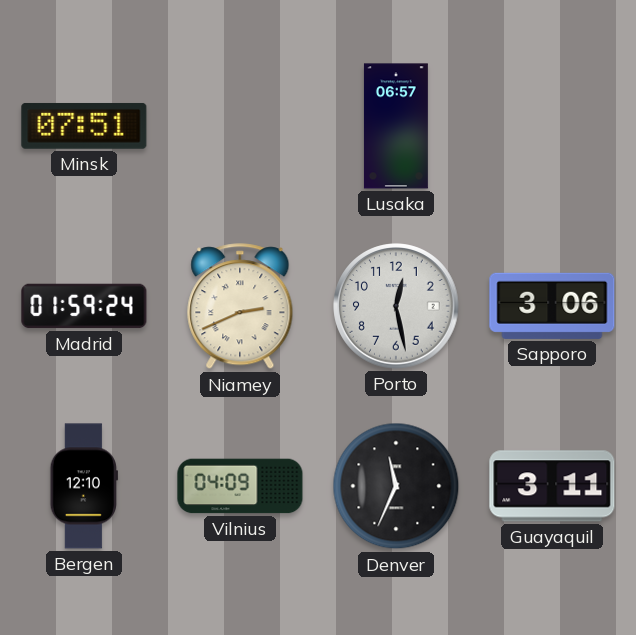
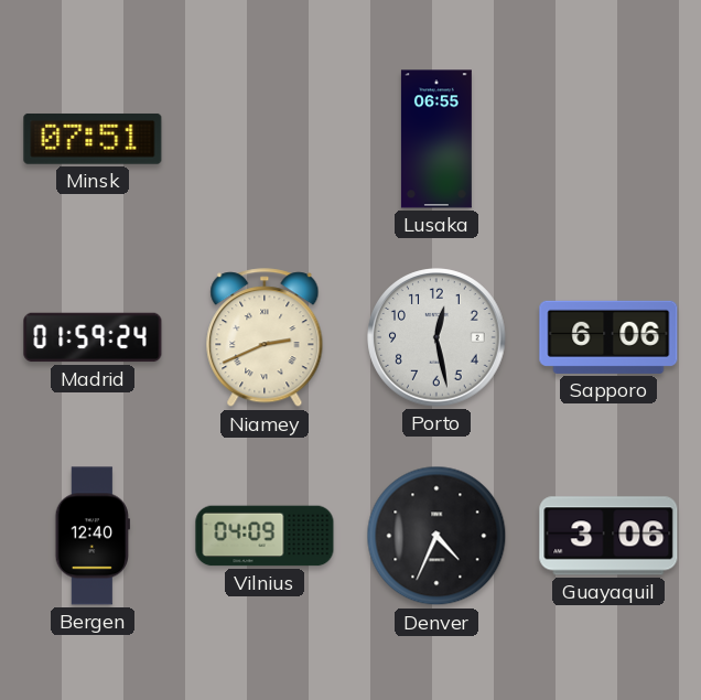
Lusaka: 06:57 -> 06:55 (436, 139)
Sapporo: 3:06 -> 6:06 (608, 337)
Bergen: 12:10 -> 12:40 (93, 536)
Denver: 11:34 -> 4:34 (436, 536)
Guayaquil: 3:11 -> 3:06 (608, 536)
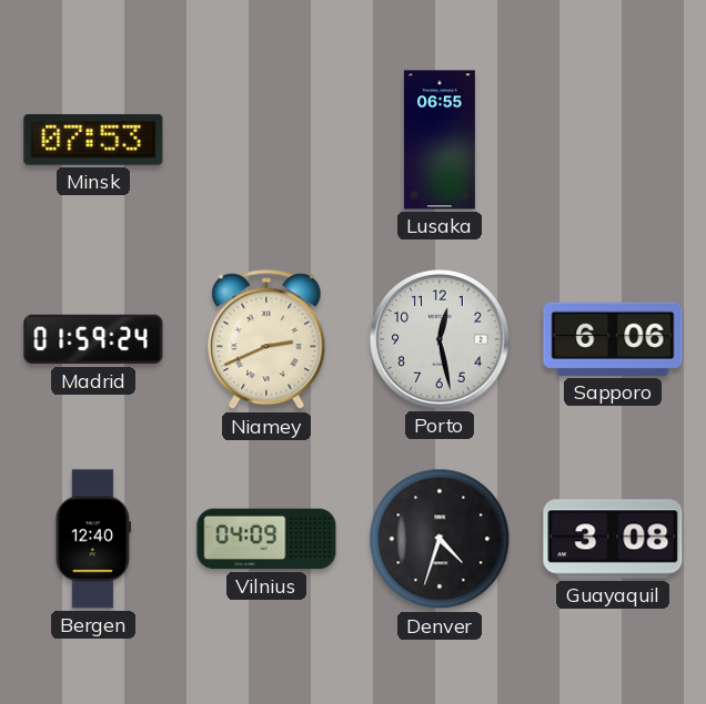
Minsk: 07:51 -> 07:53 (93, 140)
Denver: 4:34 -> 4:33 (440, 539)
Guayaquil: 3:06 -> 3:08 (613, 539)
